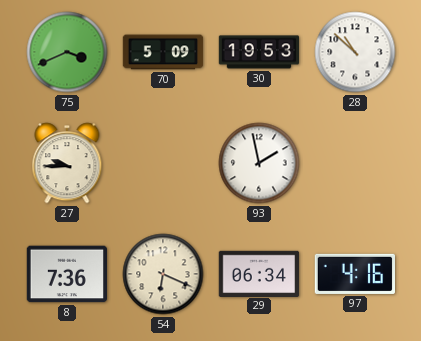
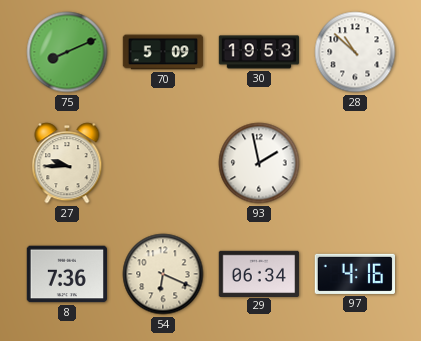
75: 3:41 -> 8:11 (67, 52)
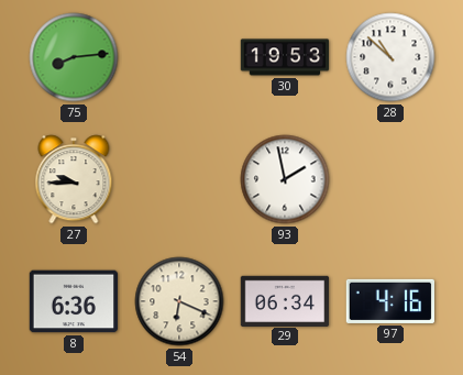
75: 8:11 -> 8:14 (74, 57)
70: 5:09 -> none (163, 52)
8: 7:36 -> 6:36 (73, 301)
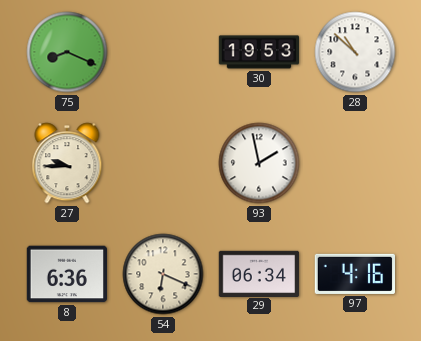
75: 8:14 -> 8:19 (67, 52)
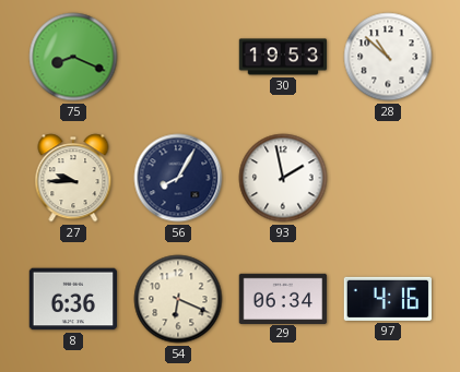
56: none -> 8:05 (178, 178)
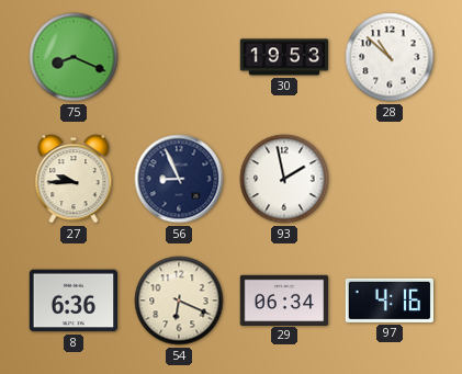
56: 8:05 -> 8:56 (179, 179)
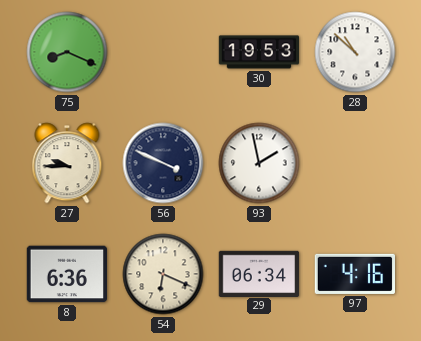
56: 8:56 -> 3:49 (163, 163)
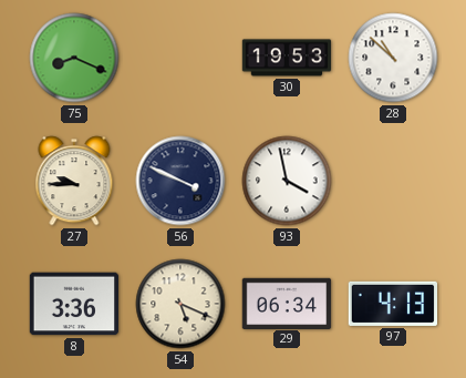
93: 1:58 -> 3:58 (287, 181)
8: 6:36 -> 3:36 (73, 304)
54: 6:19 -> 5:19 (180, 304)
97: 4:16 -> 4:13 (393, 304)
